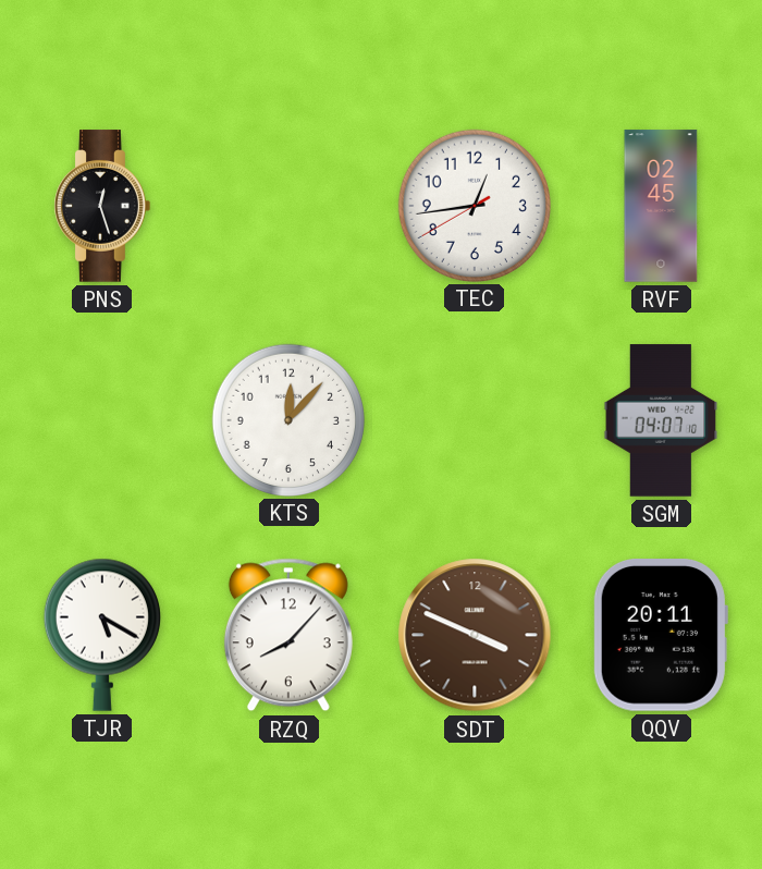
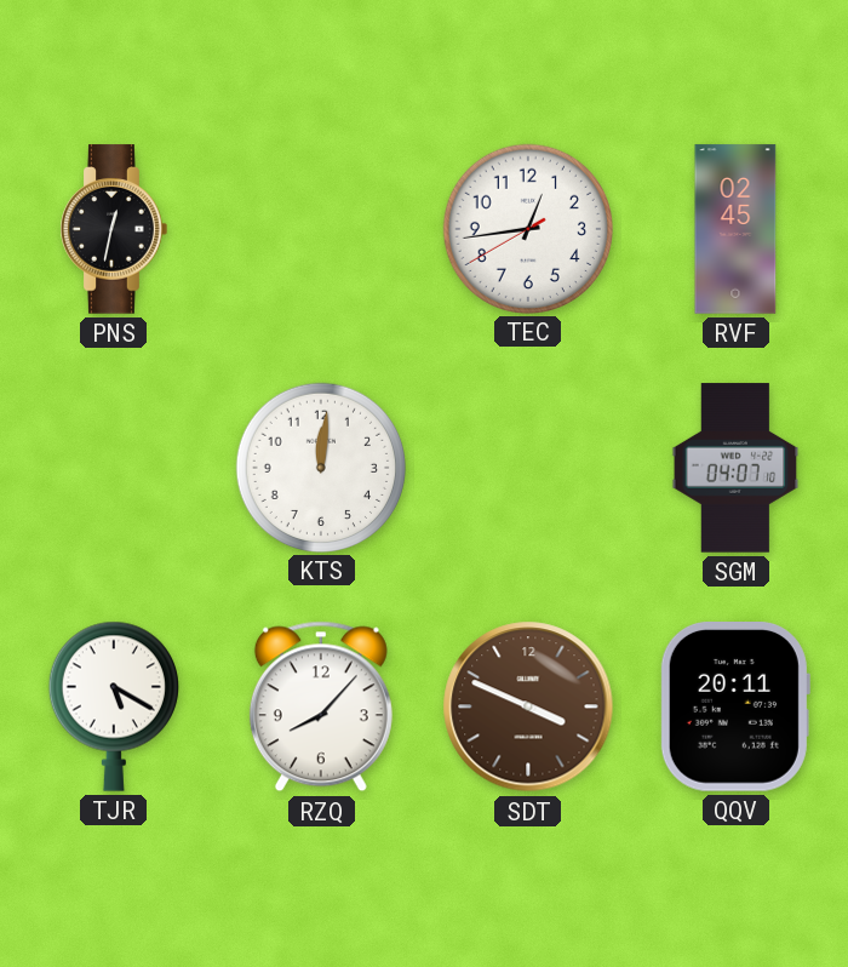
PNS: 12:27 -> 12:32 (114, 229)
KTS: 12:07 -> 12:01 (320, 467)
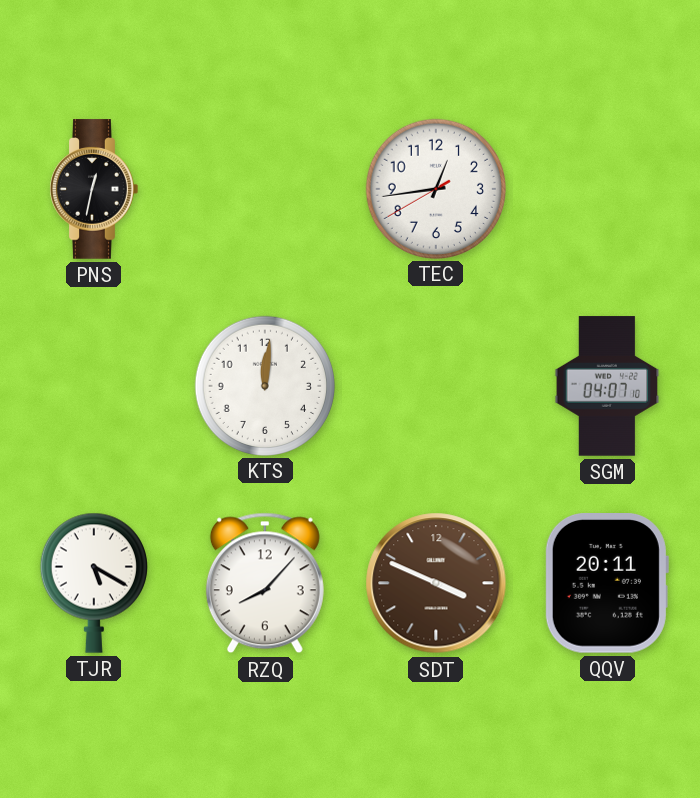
RVF: 02:45 -> none (735, 229)
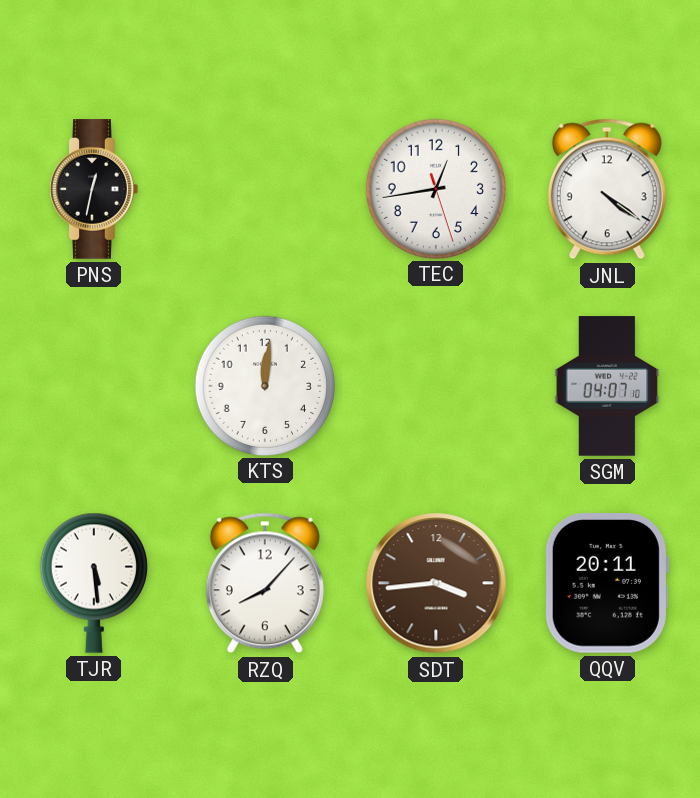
TEC: 12:43:40 -> 12:43:27 (435, 188)
JNL: none -> 4:21 (607, 189)
TJR: 5:20 -> 5:29 (94, 583)
SDT: 3:49 -> 3:44 (436, 583)
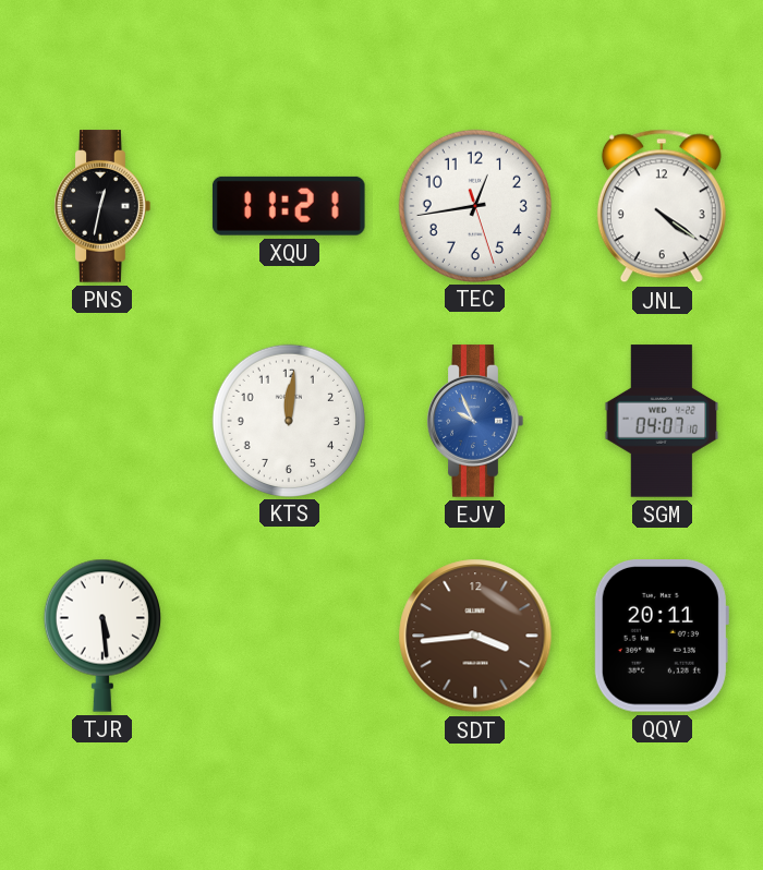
XQU: none -> 11:21 (289, 206)
EJV: none -> 9:56 (475, 421)
RZQ: 8:07 -> none (265, 583)
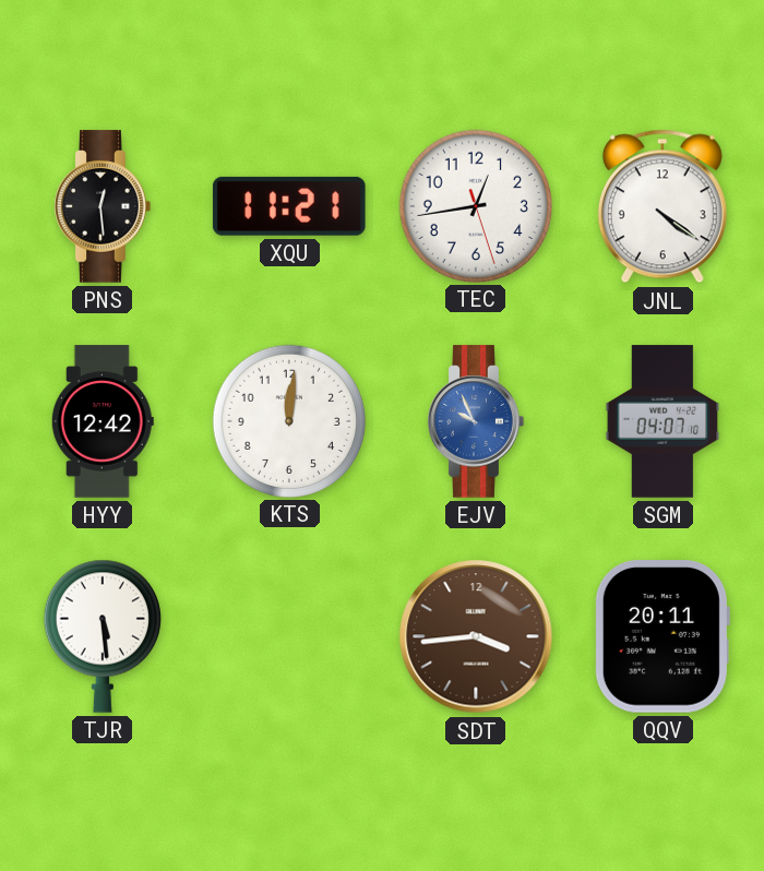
PNS: 12:32 -> 12:29 (103, 206)
HYY: none -> 12:42 (103, 421)
